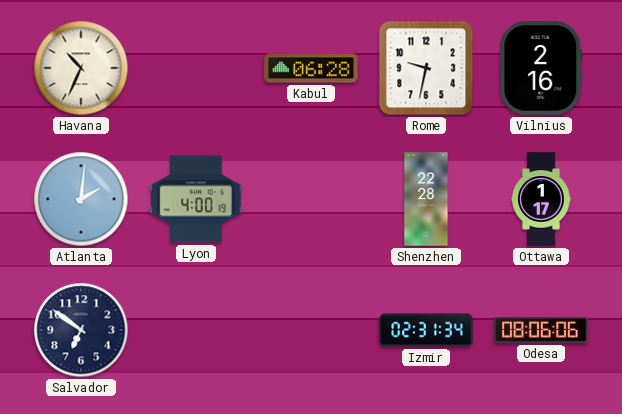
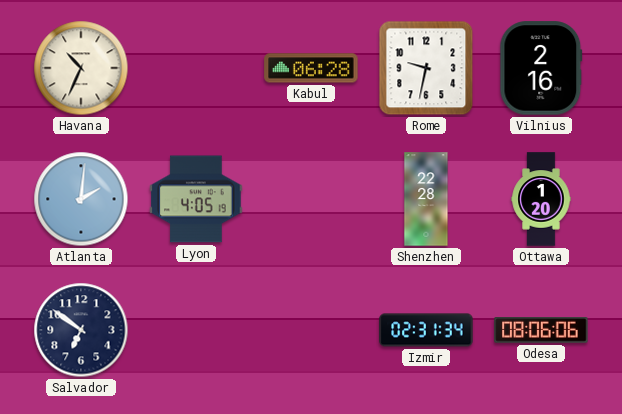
Lyon: 4:00 -> 4:05 (196, 199)
Ottawa: 1:17 -> 1:20 (541, 199)
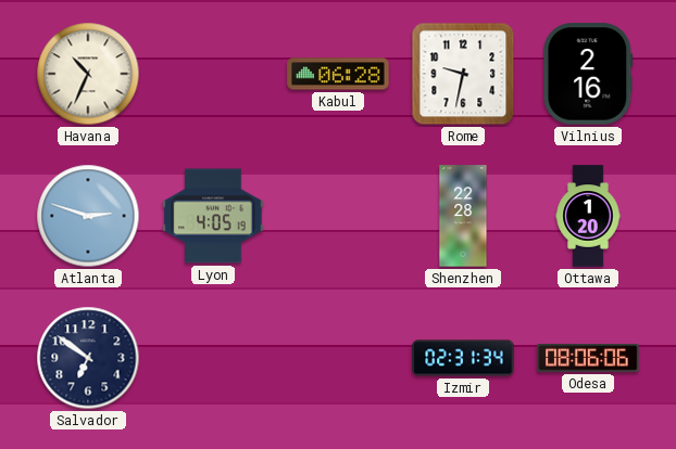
Atlanta: 2:01 -> 2:48 (88, 216)
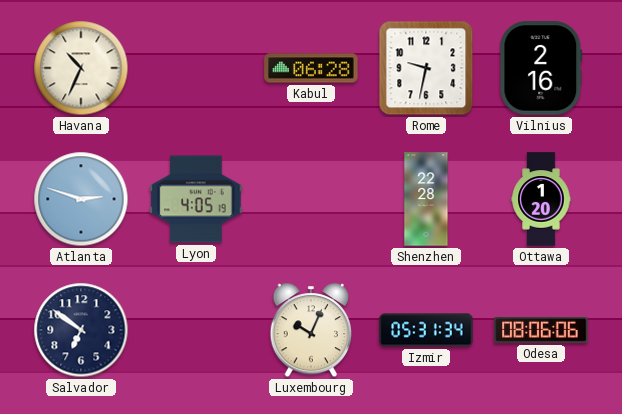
Luxembourg: none -> 10:04 (311, 331)
Izmir: 02:31 -> 05:31 (426, 330)
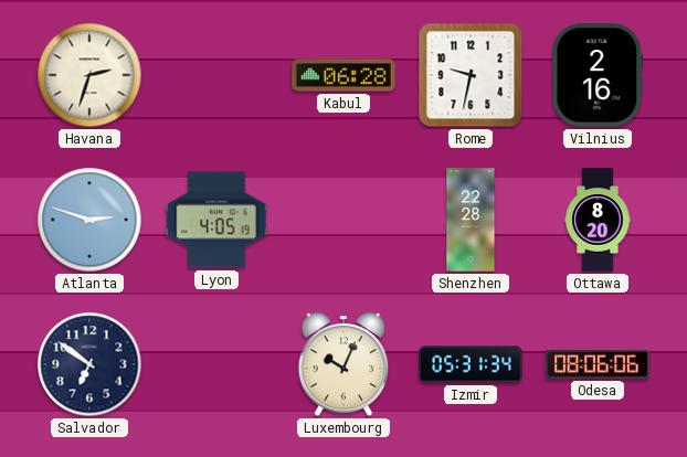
Havana: 10:34 -> 2:33 (89, 75)
Ottawa: 1:20 -> 8:20 (598, 220)
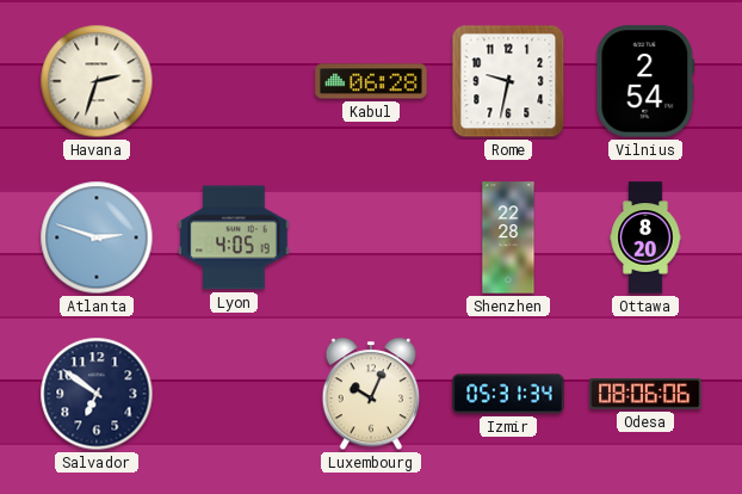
Vilnius: 2:16 -> 2:54 (645, 81)
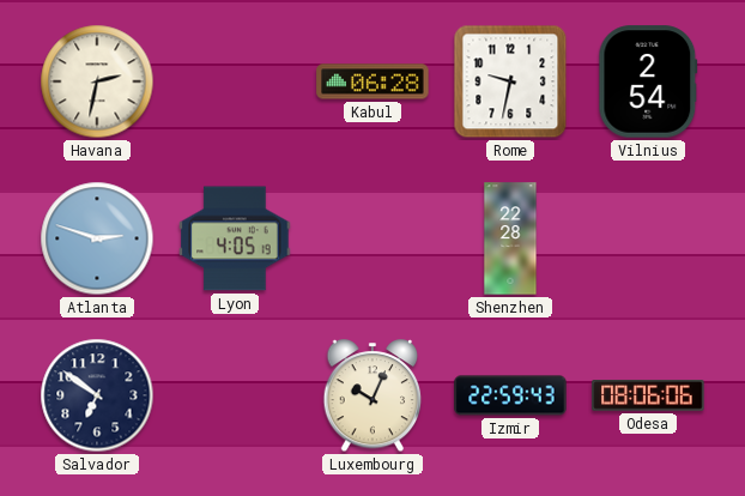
Havana: 2:33 -> 2:32 (97, 81)
Ottawa: 8:20 -> none (645, 237)
Izmir: 05:31 -> 22:59 (510, 395)
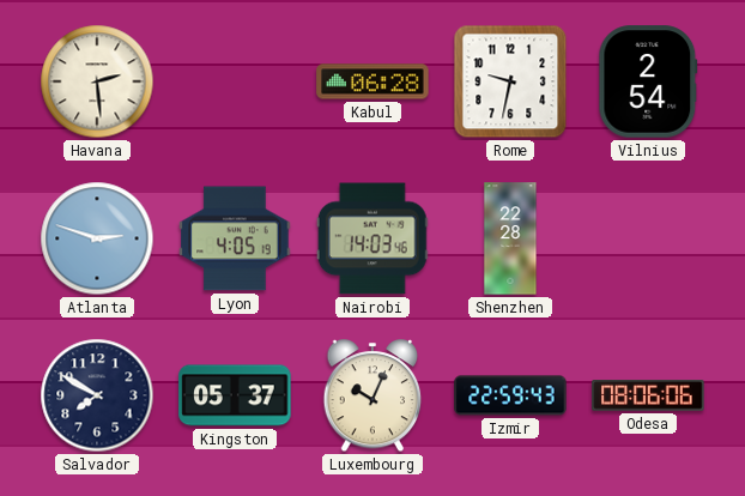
Havana: 2:32 -> 2:29 (97, 81)
Nairobi: none -> 14:03 (372, 238)
Salvador: 6:51 -> 7:50 (97, 395)
Kingston: none -> 05:37 (235, 395)
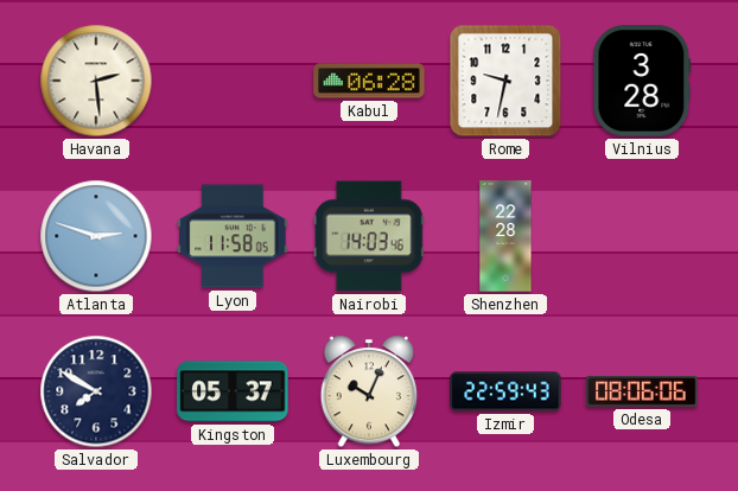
Vilnius: 2:54 -> 3:28 (642, 81)
Lyon: 4:05 -> 11:58 (233, 236)
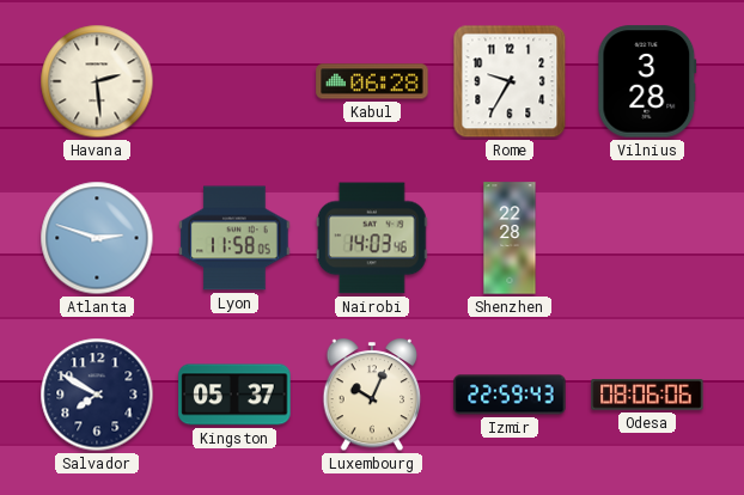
Rome: 9:32 -> 9:35 (510, 81)
